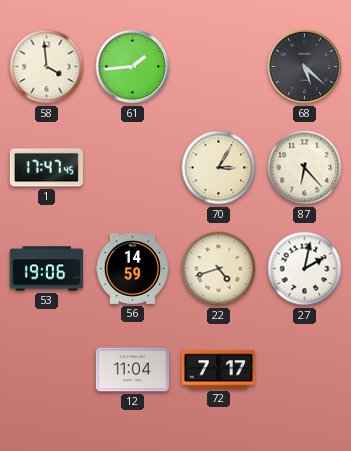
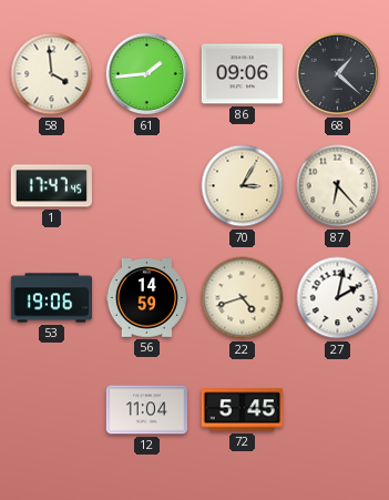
86: none -> 09:06 (242, 74)
68: 5:22 -> 1:22 (338, 74)
72: 7:17 -> 5:45 (242, 410)
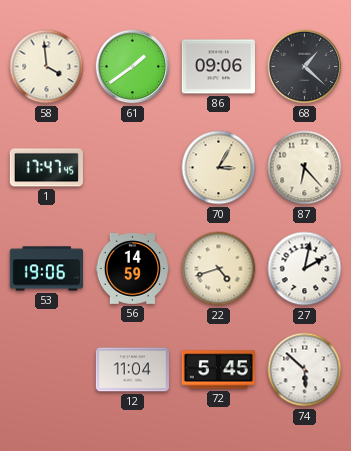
61: 1:44 -> 1:39 (133, 67)
74: none -> 5:52 (305, 370)
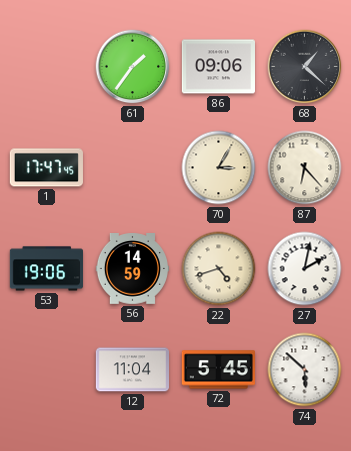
58: 3:59 -> none (47, 67)
61: 1:39 -> 1:36 (133, 67)
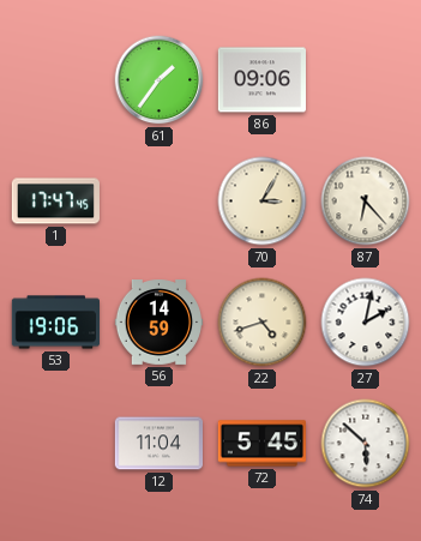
68: 1:22 -> none (305, 67)
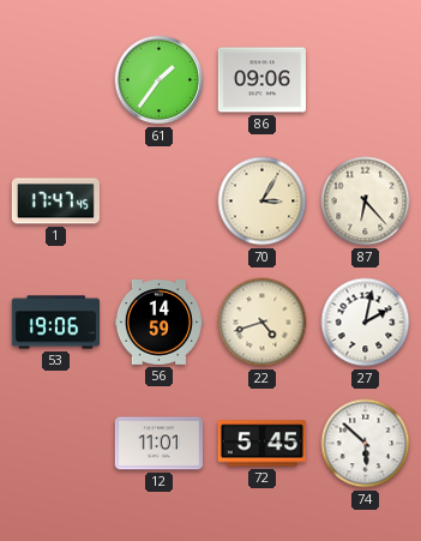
12: 11:04 -> 11:01 (158, 444)
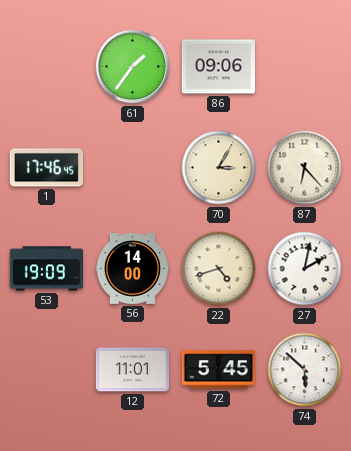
1: 17:47 -> 17:46 (46, 168)
53: 19:06 -> 19:09 (46, 269)
56: 14:59 -> 14:00 (132, 269)
